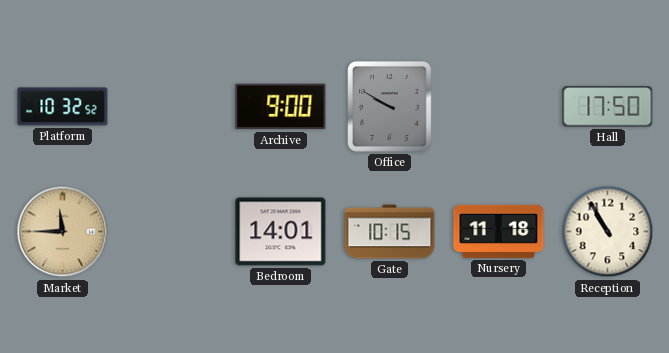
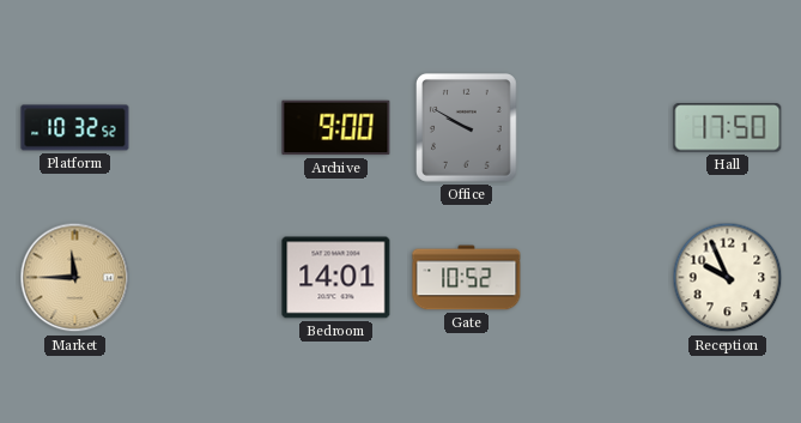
Gate: 10:15 -> 10:52 (467, 278)
Nursery: 11:18 -> none (499, 231)
Reception: 10:55 -> 9:56 (728, 278)
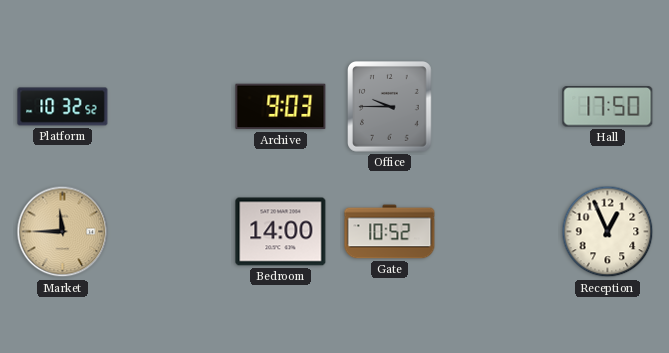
Archive: 9:00 -> 9:03 (281, 107)
Office: 9:50 -> 9:45 (390, 107)
Bedroom: 14:01 -> 14:00 (281, 232)
Reception: 9:56 -> 12:56 (608, 232)
